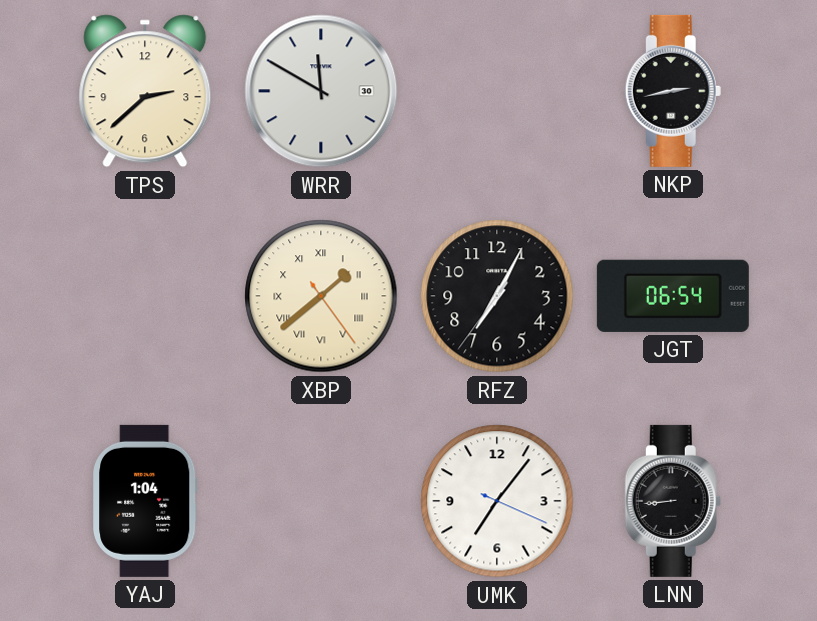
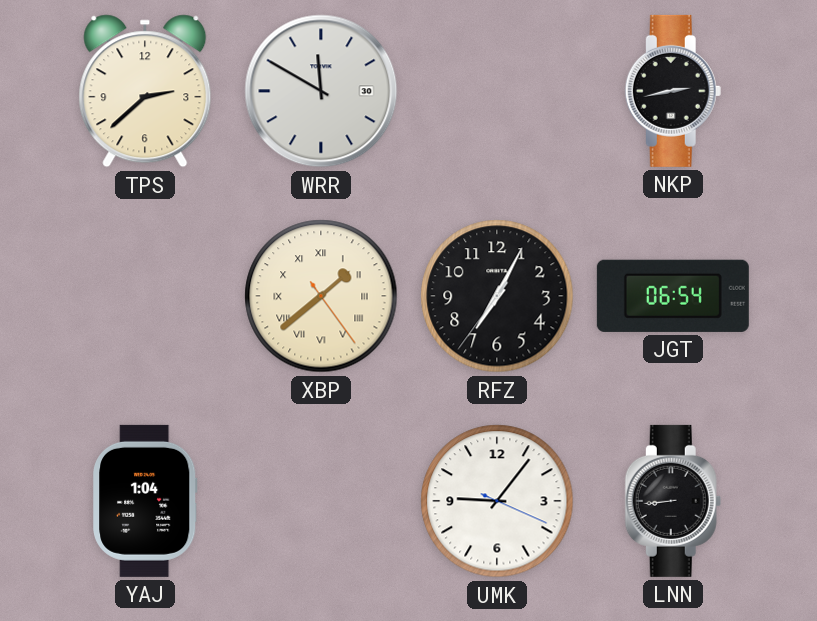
UMK: 7:06 -> 9:06 (497, 501)
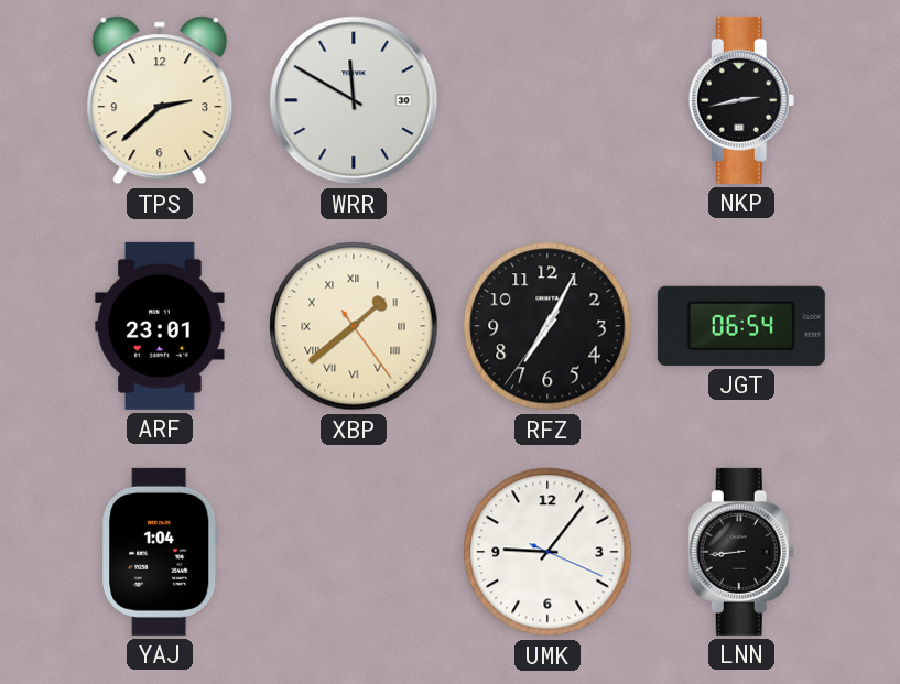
ARF: none -> 23:01 (160, 326)
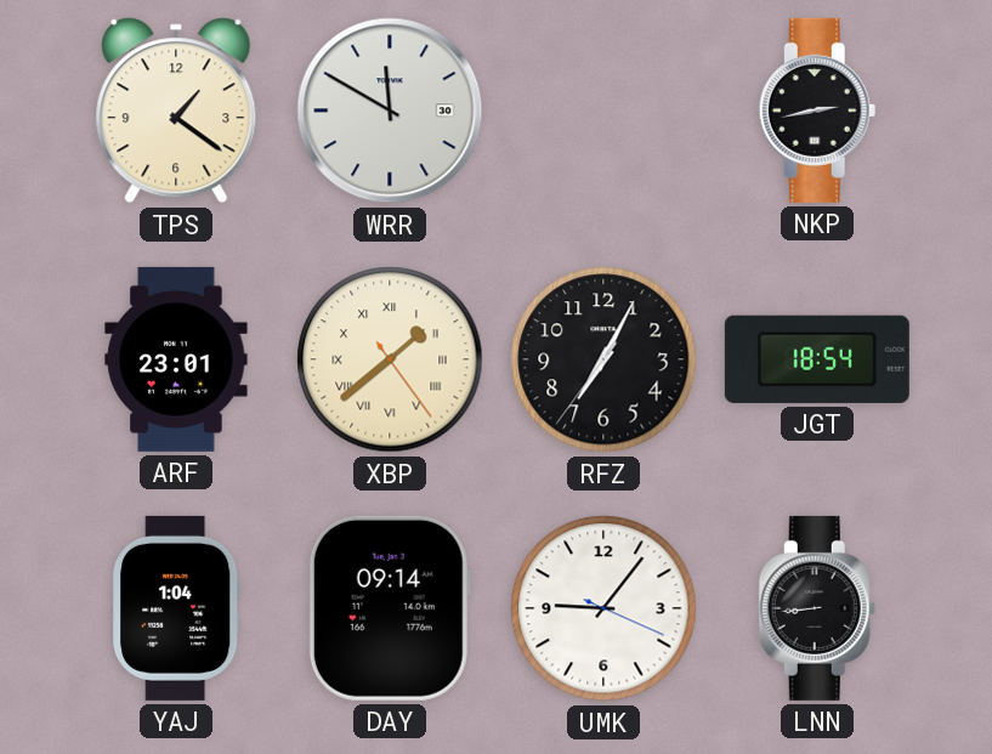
TPS: 2:38 -> 1:21 (176, 110)
JGT: 06:54 -> 18:54 (817, 359)
DAY: none -> 09:14 (390, 608)
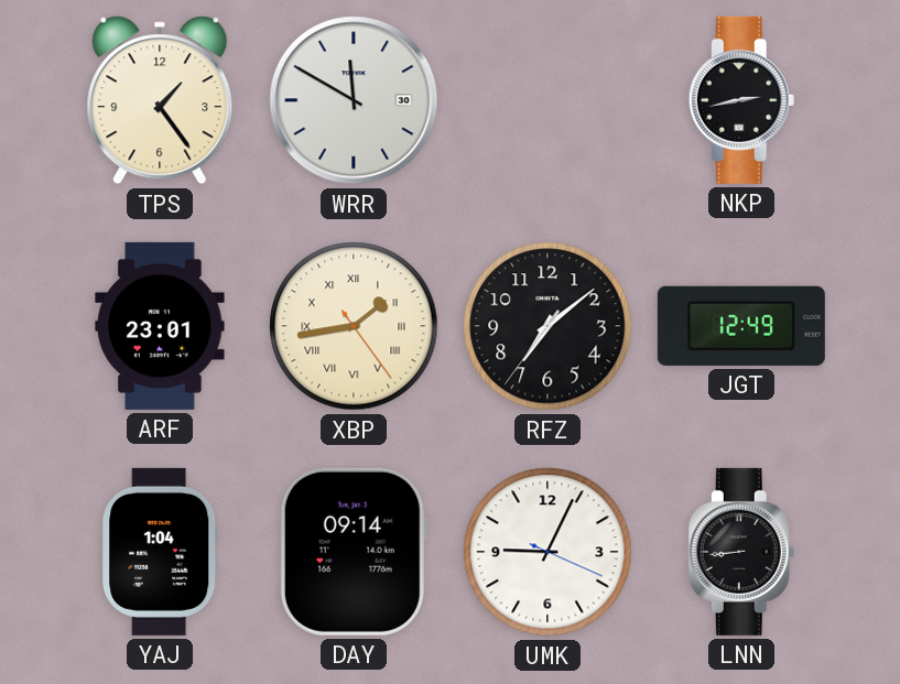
TPS: 1:21 -> 1:24 (160, 100)
XBP: 1:38 -> 1:43 (354, 326)
RFZ: 7:04 -> 7:08 (547, 326)
JGT: 18:54 -> 12:49 (741, 326)
UMK: 9:06 -> 9:04 (547, 552)
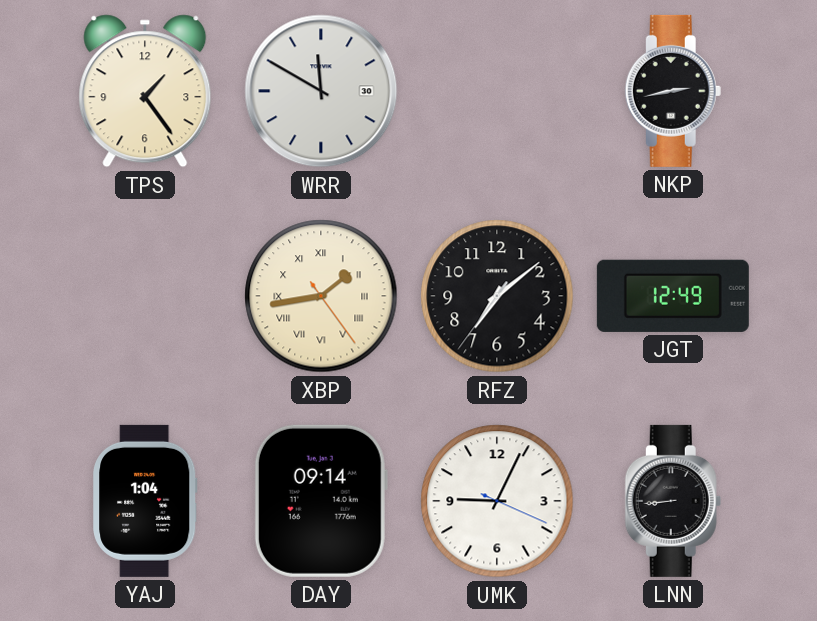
ARF: 23:01 -> none (160, 326)
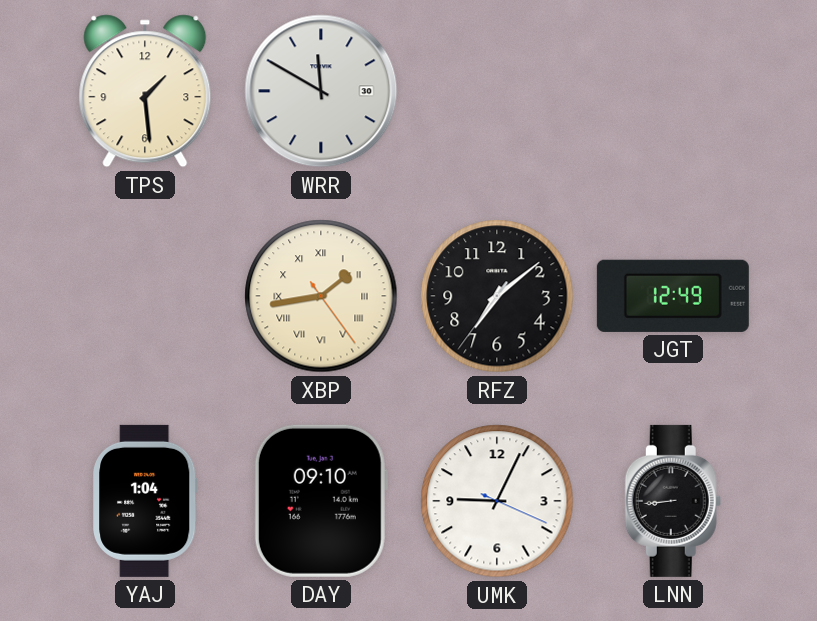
TPS: 1:24 -> 1:29 (145, 91)
NKP: 2:43 -> none (673, 91)
DAY: 09:14 -> 09:10 (321, 501)
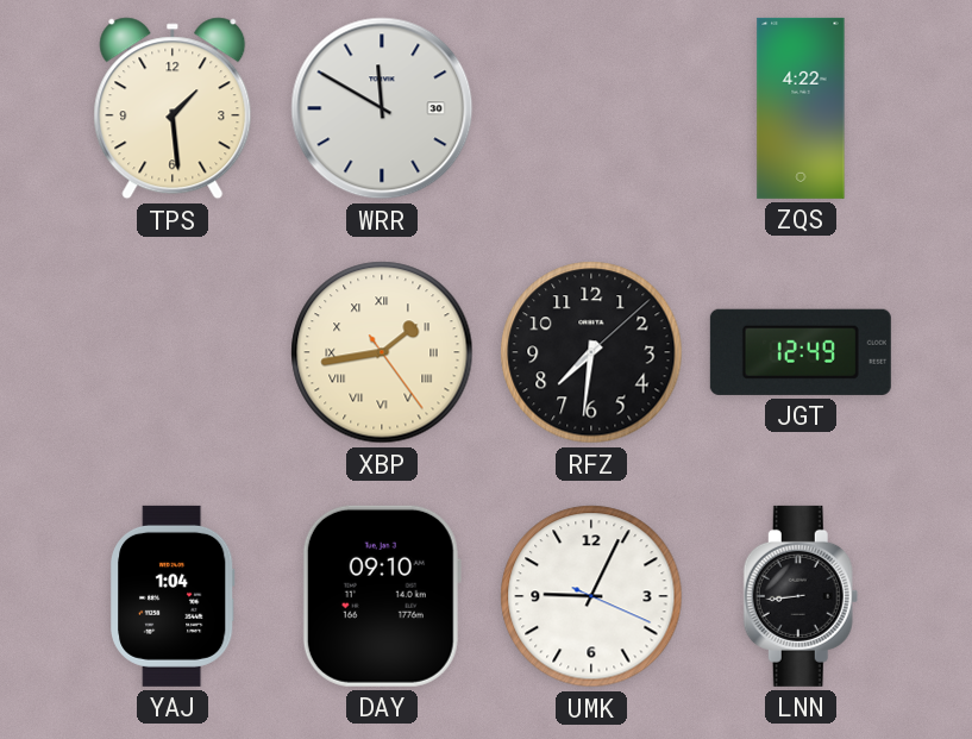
ZQS: none -> 4:22 (801, 108)
RFZ: 7:08 -> 7:31 (591, 352)
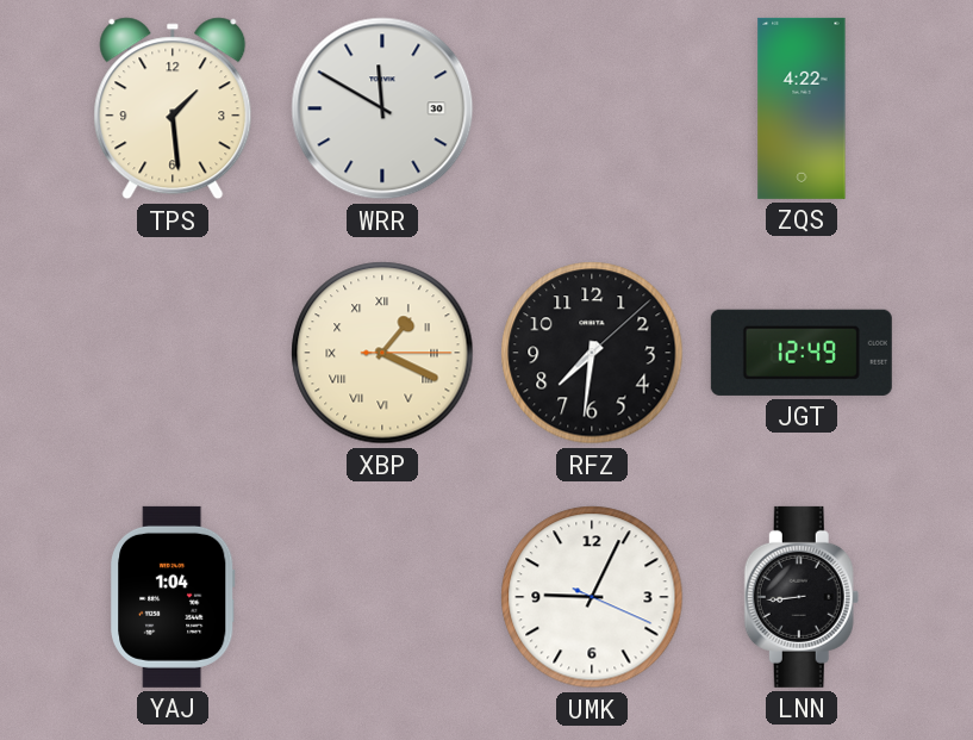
XBP: 1:43 -> 1:19 (382, 353)
DAY: 09:10 -> none (382, 596)
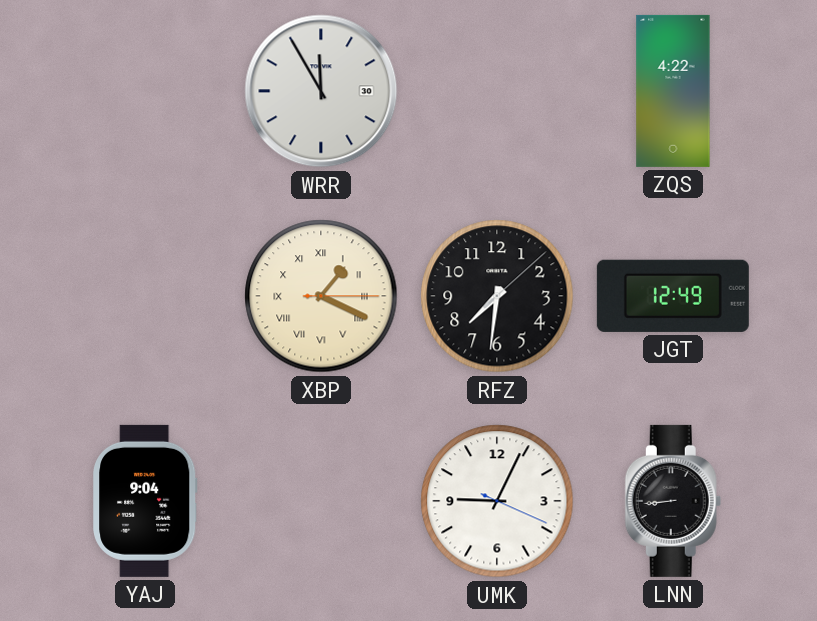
TPS: 1:29 -> none (173, 108)
WRR: 11:50 -> 11:55 (321, 91)
YAJ: 1:04 -> 9:04 (146, 501)
